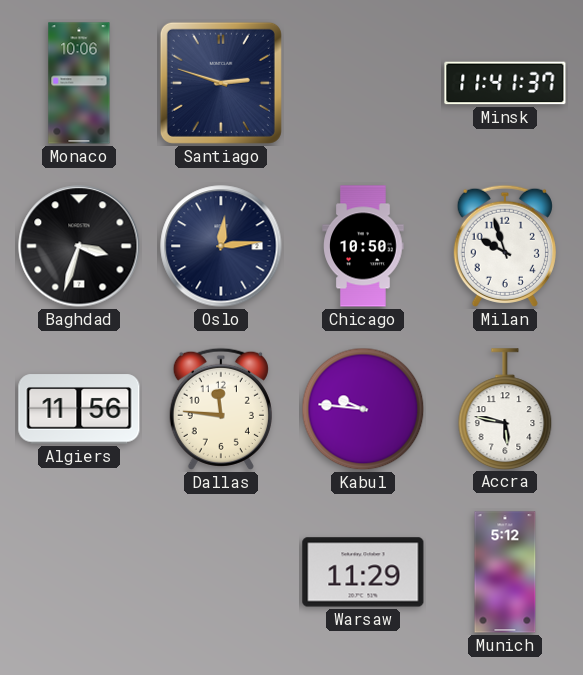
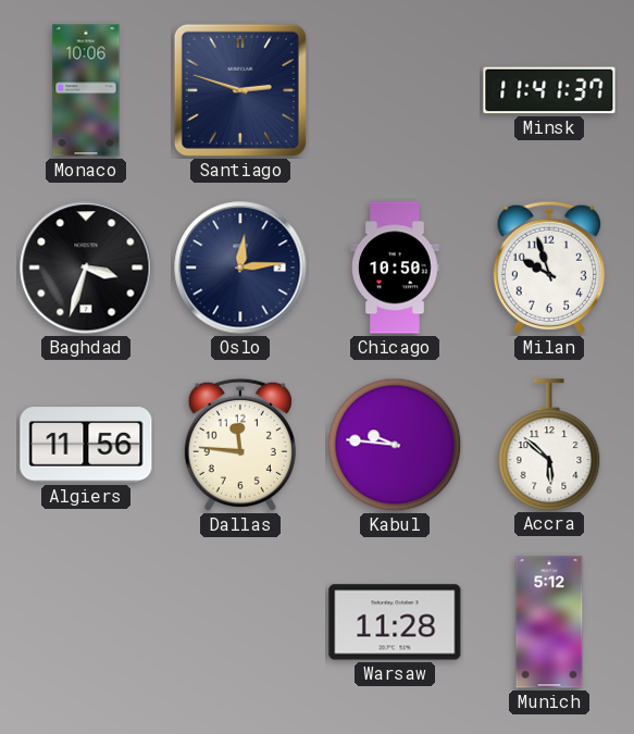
Accra: 5:47 -> 5:52 (549, 445)
Warsaw: 11:29 -> 11:28 (395, 622)
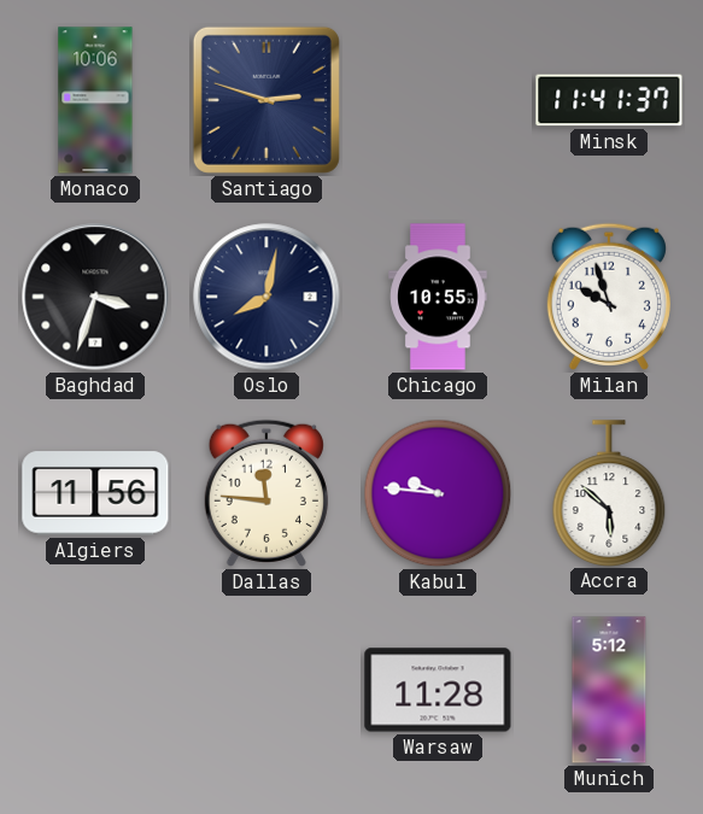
Oslo: 12:14 -> 8:02 (266, 297)
Chicago: 10:50 -> 10:55 (438, 297)
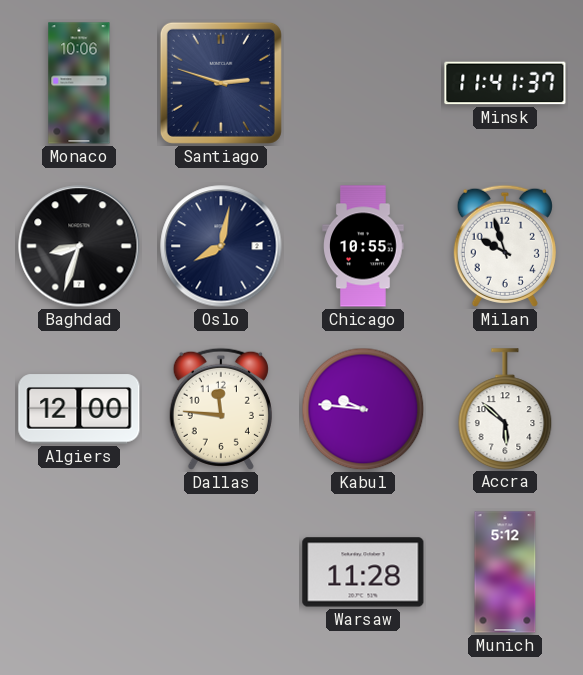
Baghdad: 3:33 -> 8:33 (79, 246)
Algiers: 11:56 -> 12:00 (79, 409)
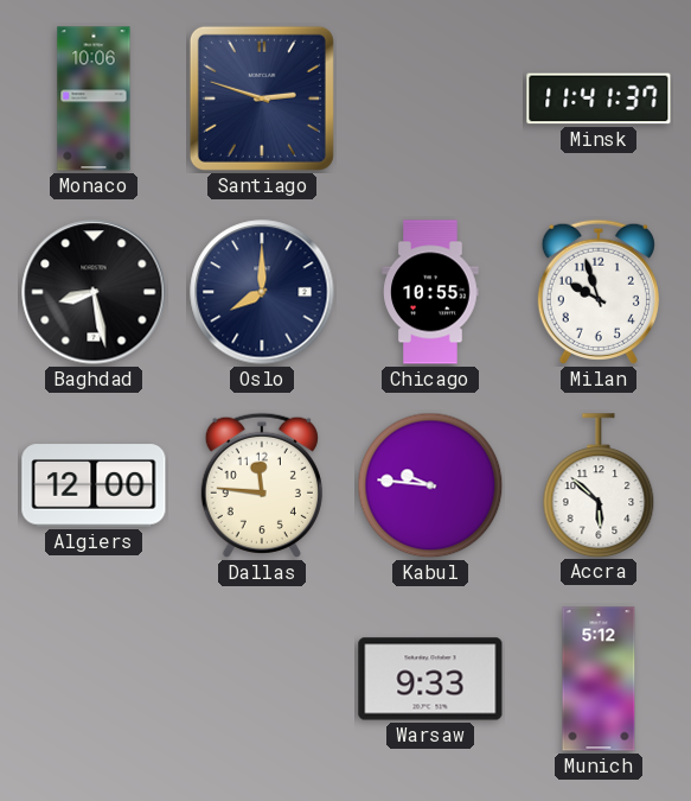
Baghdad: 8:33 -> 8:28 (94, 292)
Oslo: 8:02 -> 8:00 (262, 292)
Warsaw: 11:28 -> 9:33 (430, 679)
